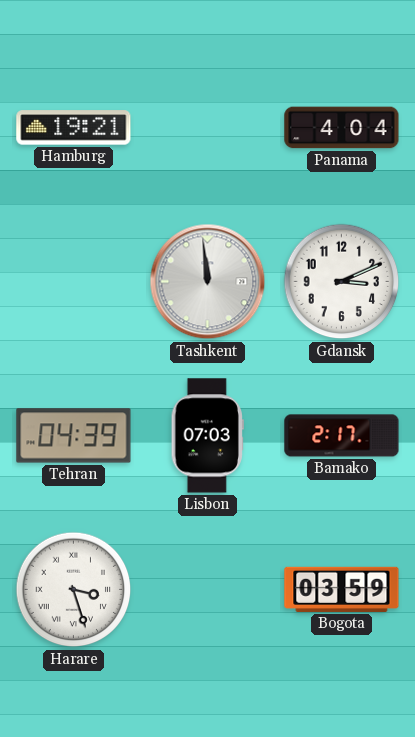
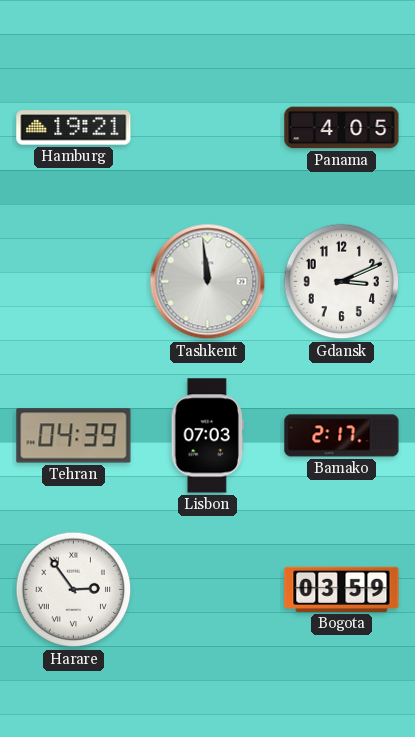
Panama: 4:04 -> 4:05 (342, 128)
Harare: 3:27 -> 2:54 (74, 590)
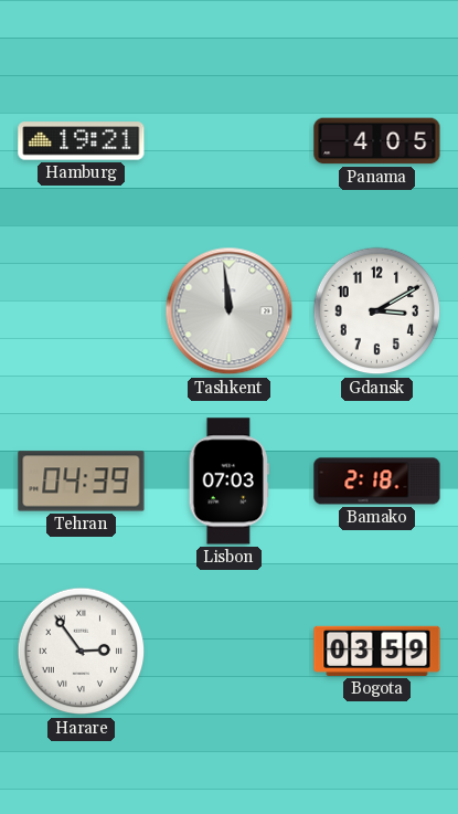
Gdansk: 3:11 -> 3:10 (377, 311)
Bamako: 2:17 -> 2:18 (377, 482)
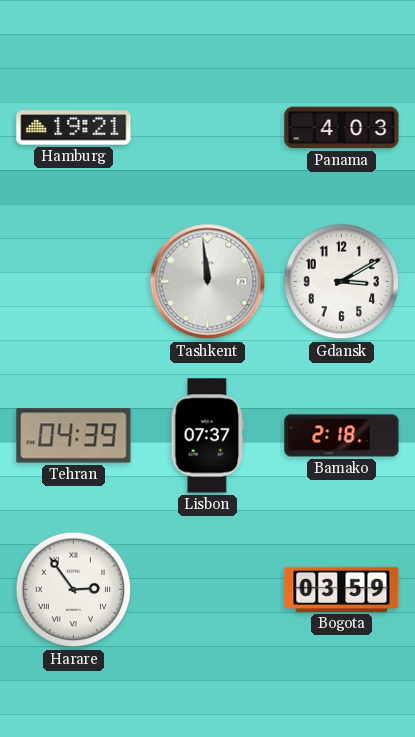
Panama: 4:05 -> 4:03 (342, 128)
Lisbon: 07:03 -> 07:37 (207, 436)
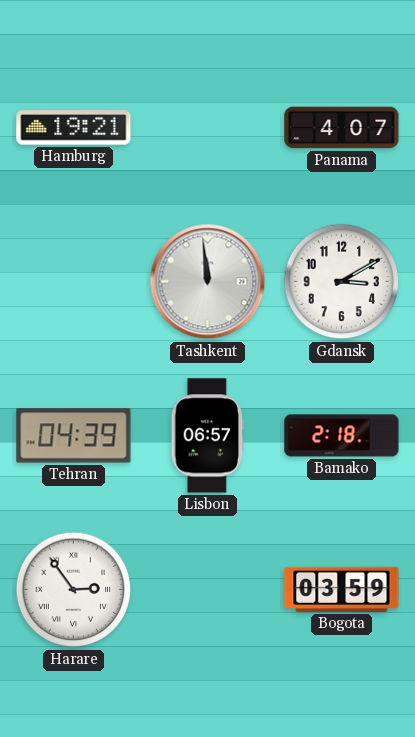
Panama: 4:03 -> 4:07 (342, 128)
Lisbon: 07:37 -> 06:57 (207, 436)
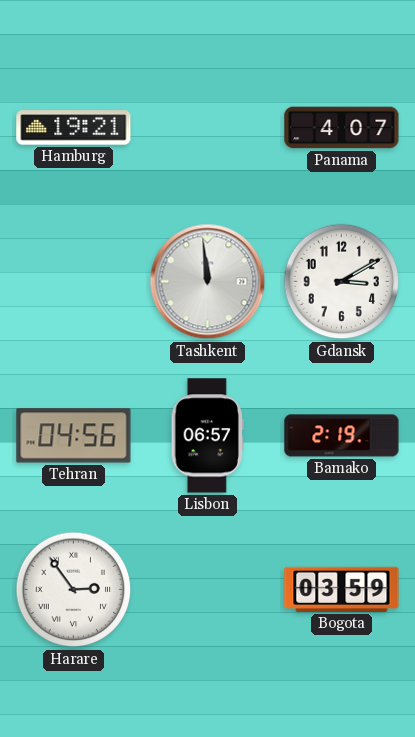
Tehran: 04:39 -> 04:56 (74, 436)
Bamako: 2:18 -> 2:19 (342, 436)
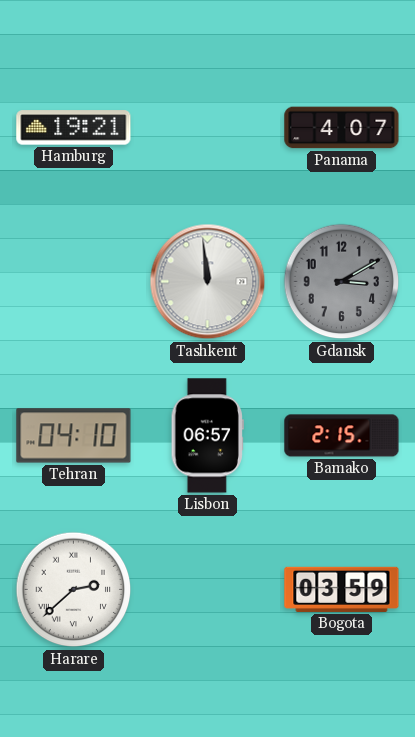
Gdansk dial: white -> grey (342, 282)
Tehran: 04:56 -> 04:10 (74, 436)
Bamako: 2:19 -> 2:15 (342, 436)
Harare: 2:54 -> 2:38 (74, 590)
